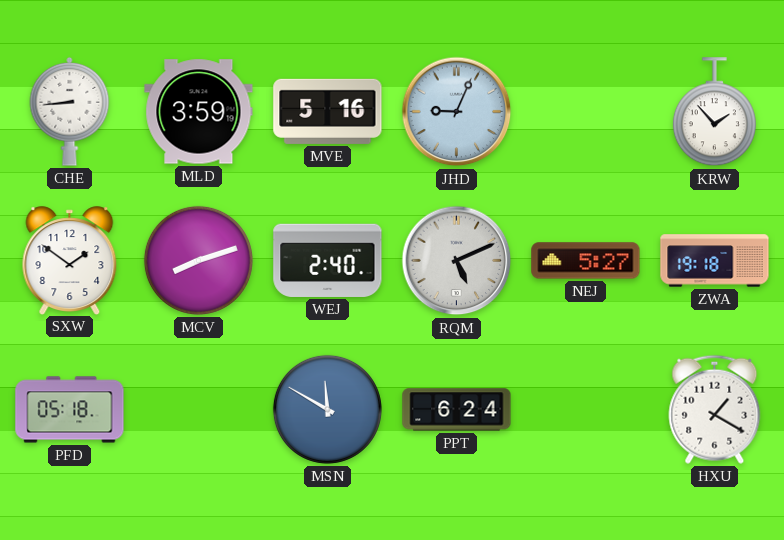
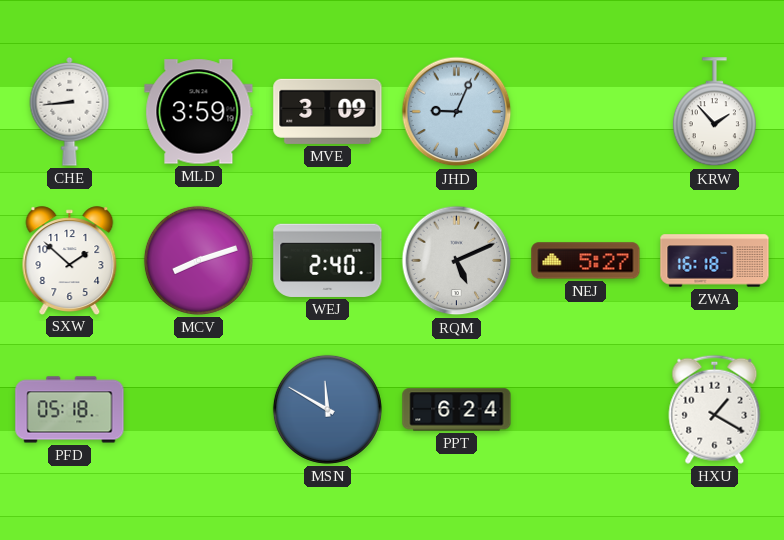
MVE: 5:16 -> 3:09 (328, 111)
SXW: 1:51 -> 1:52 (70, 260)
ZWA: 19:18 -> 16:18 (715, 261)
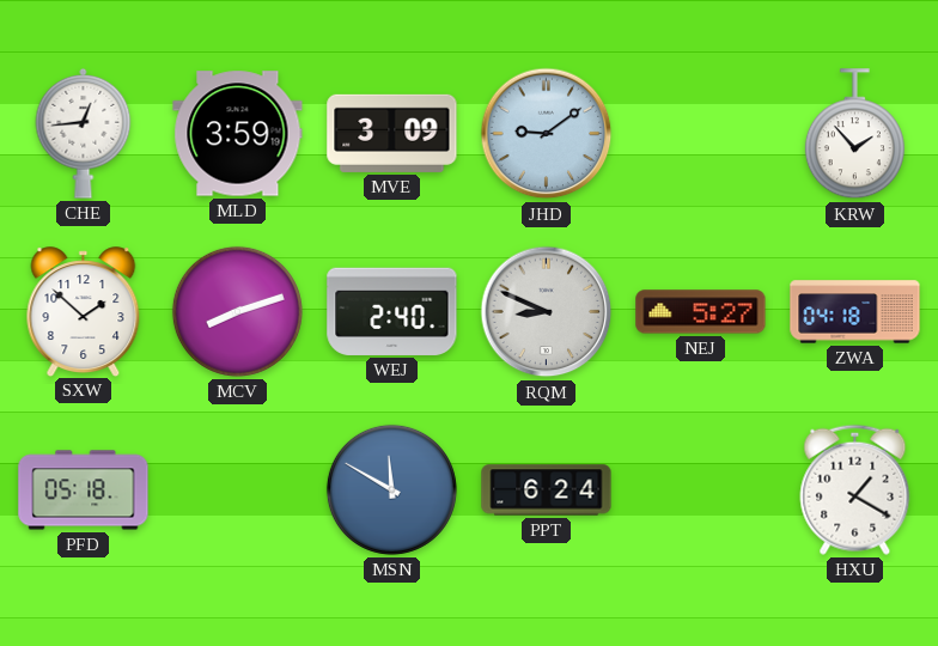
CHE: 8:44 -> 12:44 (84, 133)
JHD: 9:04 -> 9:09 (547, 134)
RQM: 5:11 -> 8:49 (547, 312)
ZWA: 16:18 -> 04:18 (855, 312)
